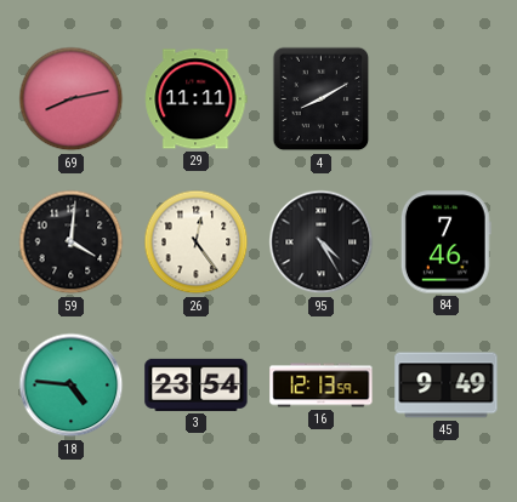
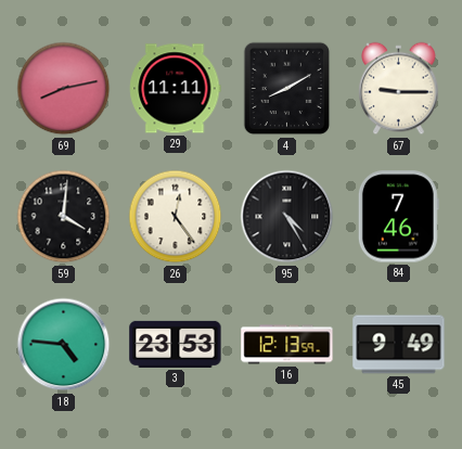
67: none -> 9:15 (399, 89)
3: 23:54 -> 23:53 (176, 344)
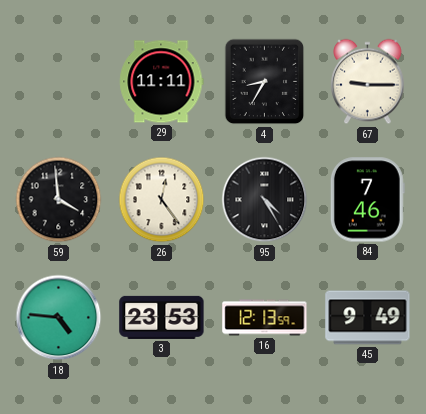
69: 8:13 -> none (64, 89)
4: 8:10 -> 8:35 (265, 82)
59: 4:01 -> 3:59 (59, 200)
